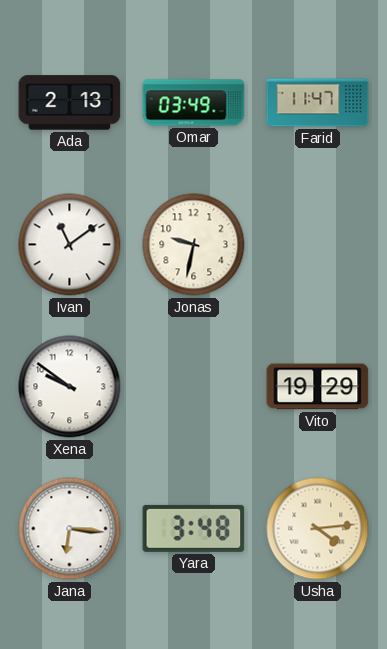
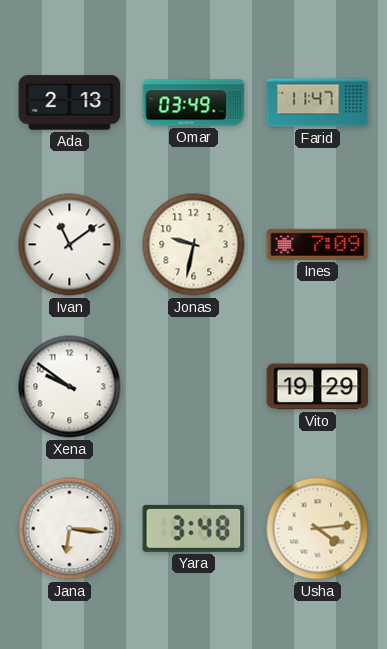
Ines: none -> 7:09 (318, 244)
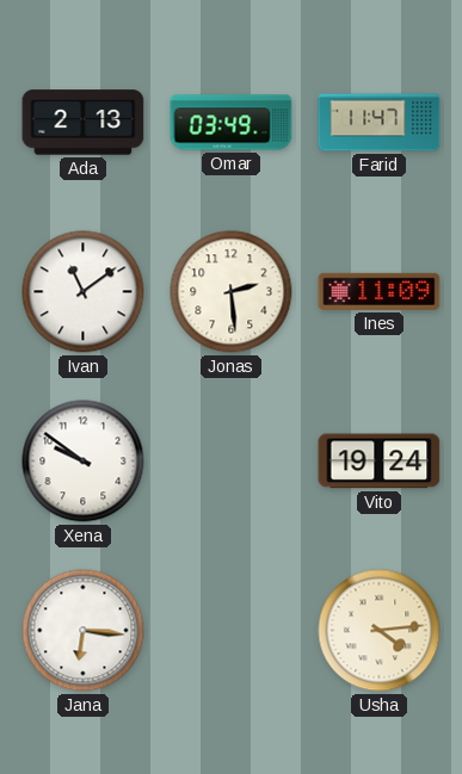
Jonas: 9:32 -> 2:29 (232, 292)
Ines: 7:09 -> 11:09 (380, 291)
Vito: 19:29 -> 19:24 (380, 462)
Yara: 3:48 -> none (194, 528)
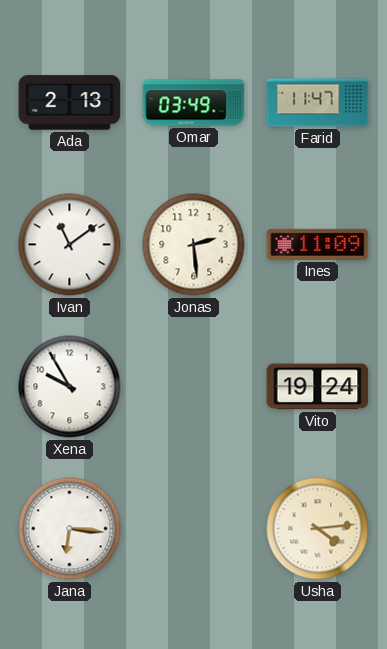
Xena: 9:51 -> 9:55 (70, 387)
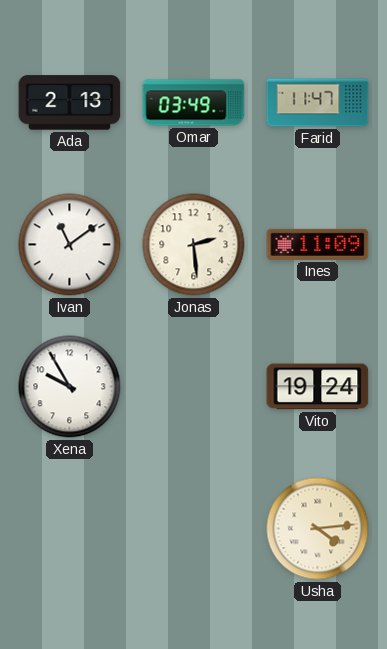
Jana: 6:16 -> none (70, 529)
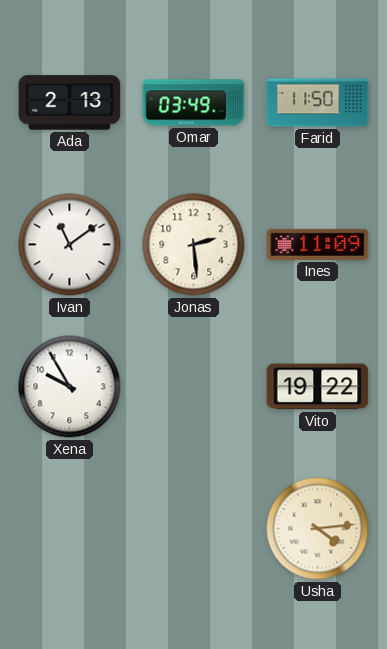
Farid: 11:47 -> 11:50 (318, 103)
Vito: 19:24 -> 19:22 (318, 387)
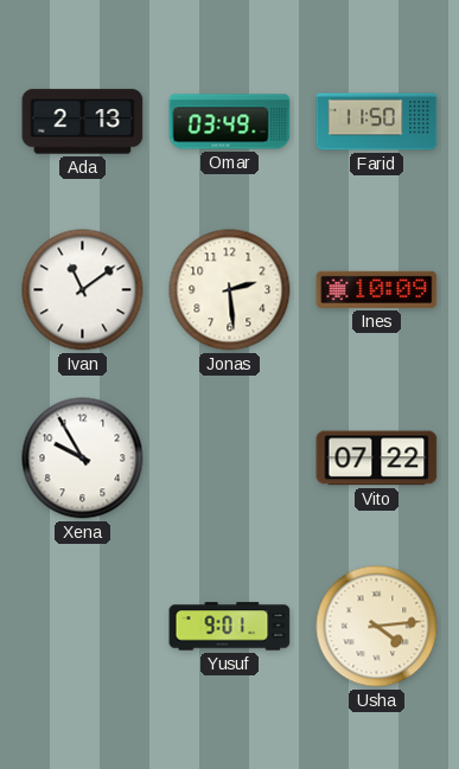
Ines: 11:09 -> 10:09 (377, 289)
Vito: 19:22 -> 07:22 (377, 459)
Yusuf: none -> 9:01 (230, 627)
